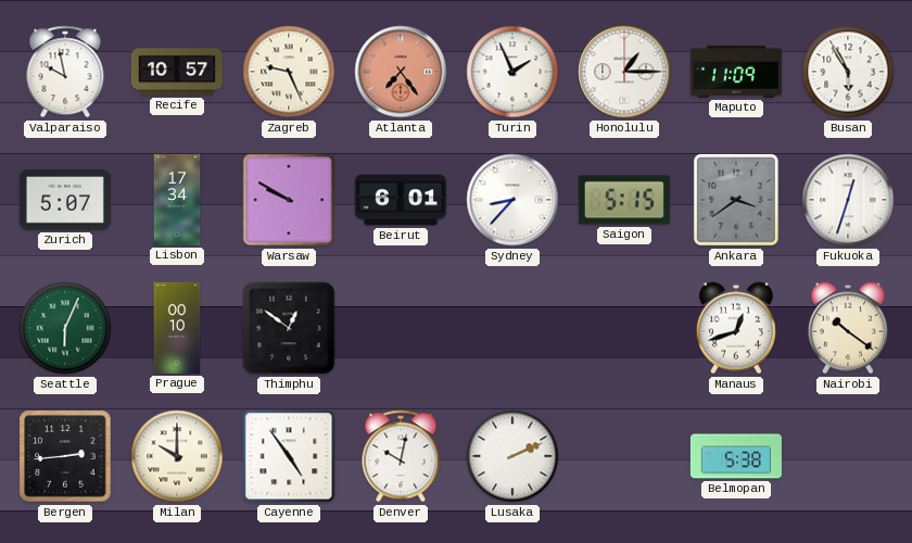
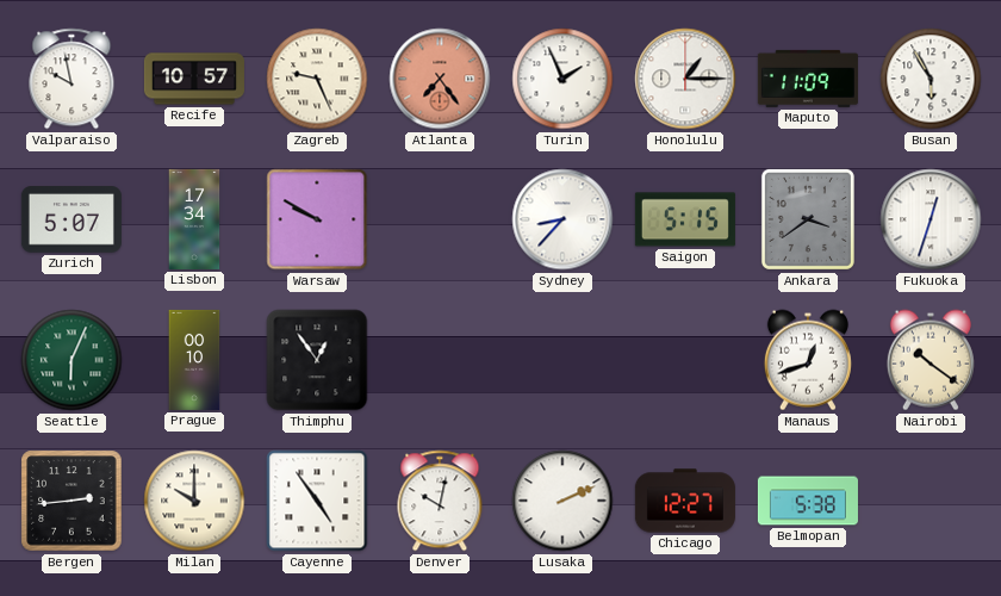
Beirut: 6:01 -> none (401, 200)
Thimphu: 12:51 -> 12:54 (317, 360)
Chicago: none -> 12:27 (685, 501)
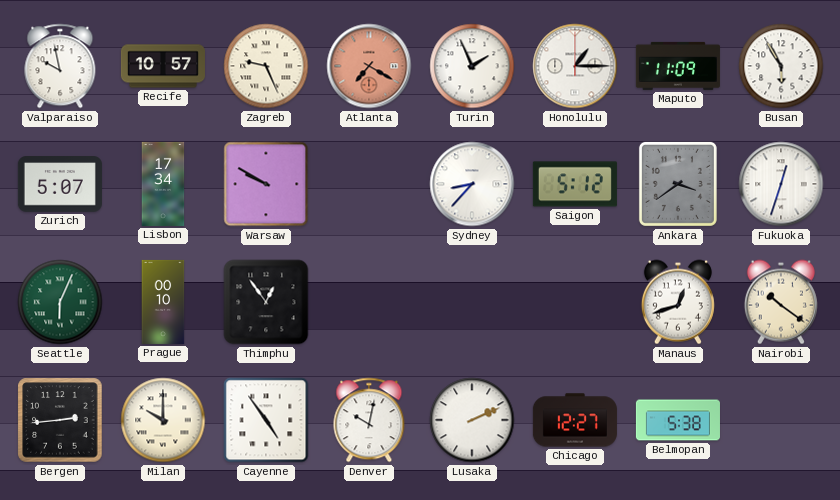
Atlanta: 7:24 -> 7:20 (369, 66)
Saigon: 5:15 -> 5:12 (575, 184)
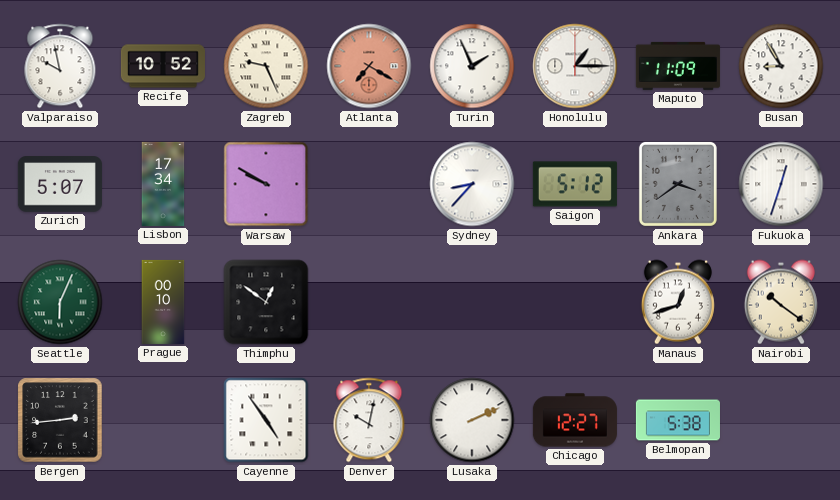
Recife: 10:57 -> 10:52 (163, 66)
Busan: 5:55 -> 8:55 (781, 66)
Thimphu: 12:54 -> 12:51 (266, 302)
Milan: 10:00 -> none (163, 420)
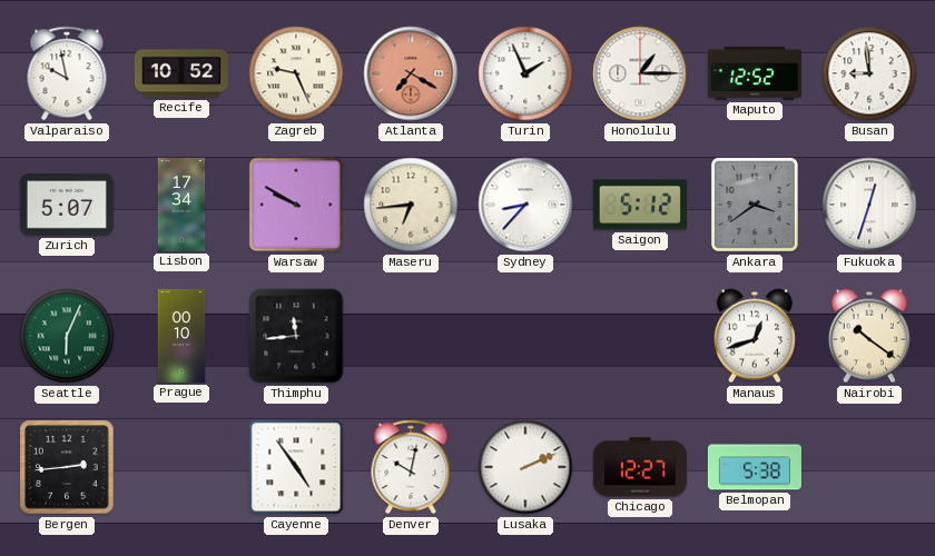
Maputo: 11:09 -> 12:52 (755, 73)
Busan: 8:55 -> 8:59 (869, 73)
Maseru: none -> 6:44 (411, 205)
Thimphu: 12:51 -> 11:44 (296, 336)
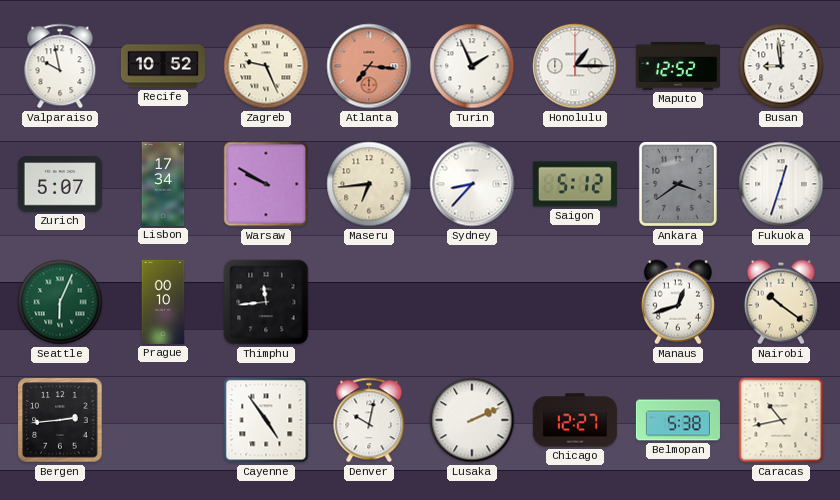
Atlanta: 7:20 -> 7:16 (369, 66)
Caracas: none -> 10:43 (781, 420)
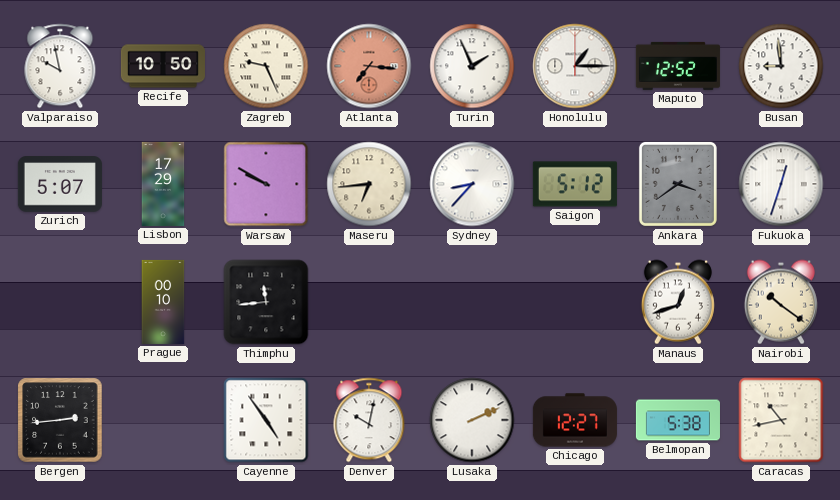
Recife: 10:52 -> 10:50 (163, 66)
Lisbon: 17:34 -> 17:29 (163, 184)
Seattle: 6:04 -> none (60, 302)
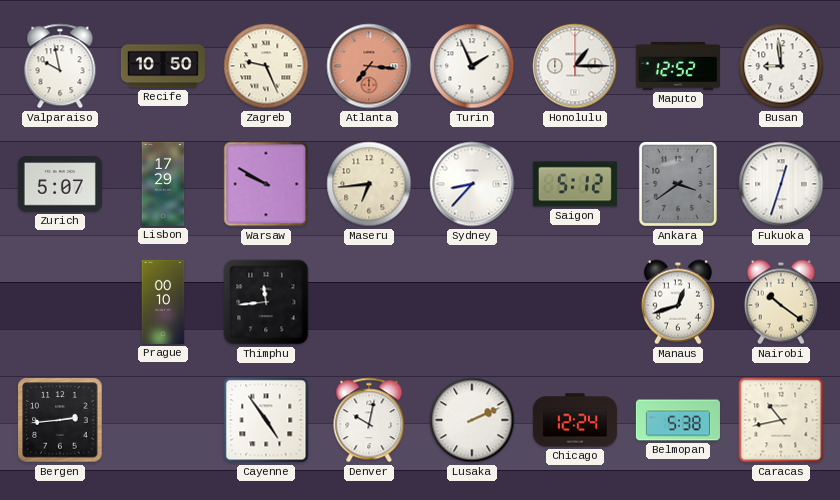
Chicago: 12:27 -> 12:24 (575, 420)
